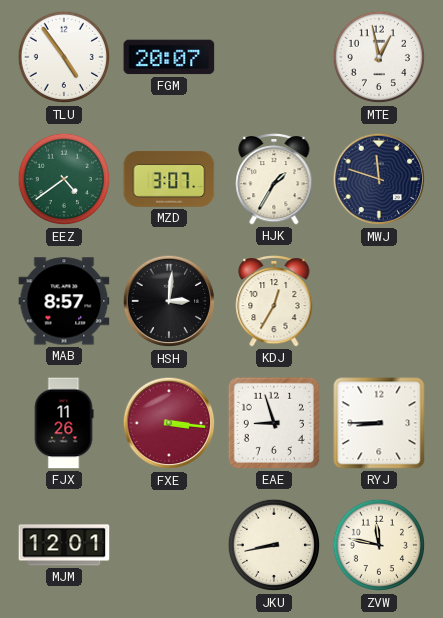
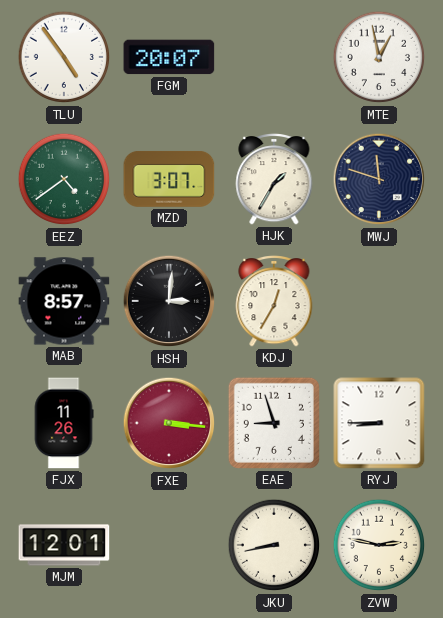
ZVW: 11:47 -> 2:47 (379, 545)
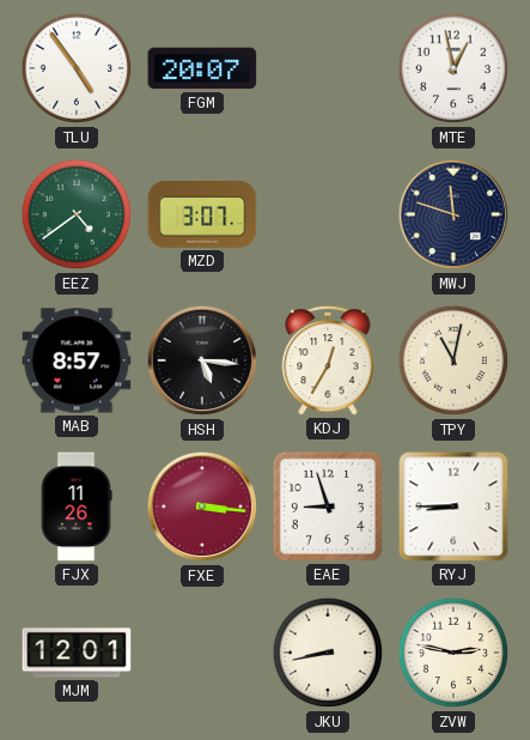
HJK: 1:35 -> none (274, 179)
HSH: 3:01 -> 5:16 (202, 360)
TPY: none -> 11:02 (453, 360)
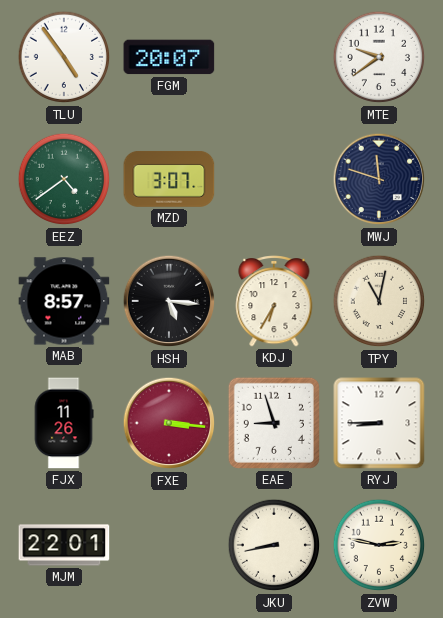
MTE: 12:58 -> 9:39 (379, 57)
KDJ: 12:35 -> 6:35 (274, 301)
MJM: 12:01 -> 22:01 (64, 545)
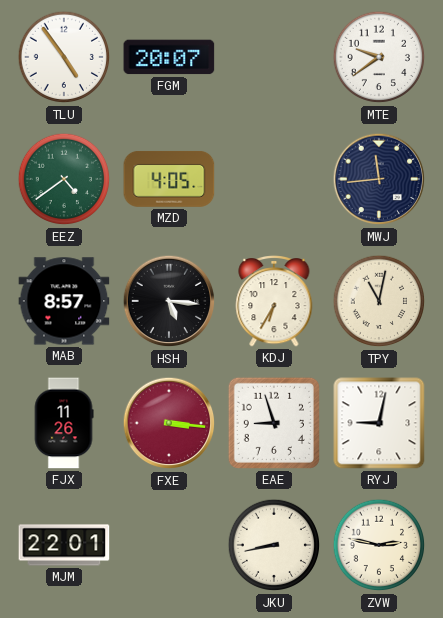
MZD: 3:07 -> 4:05 (169, 179)
MWJ: 11:48 -> 11:44 (379, 179)
RYJ: 8:45 -> 9:02 (379, 423)
